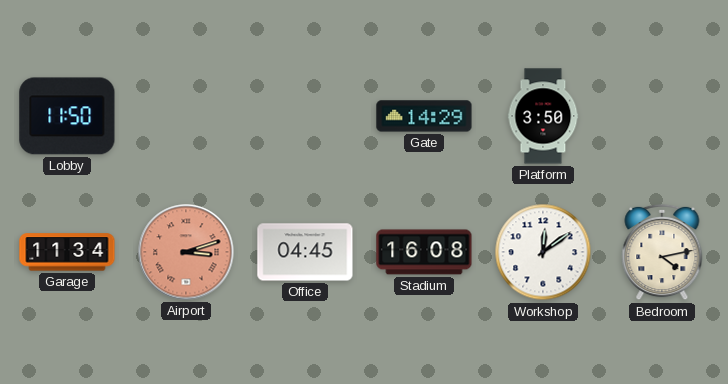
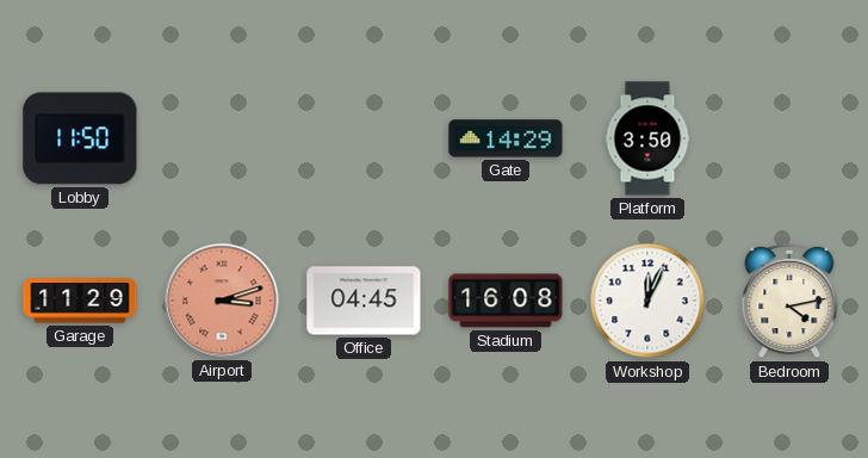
Garage: 11:34 -> 11:29 (80, 301)
Workshop: 12:09 -> 12:04 (647, 301)
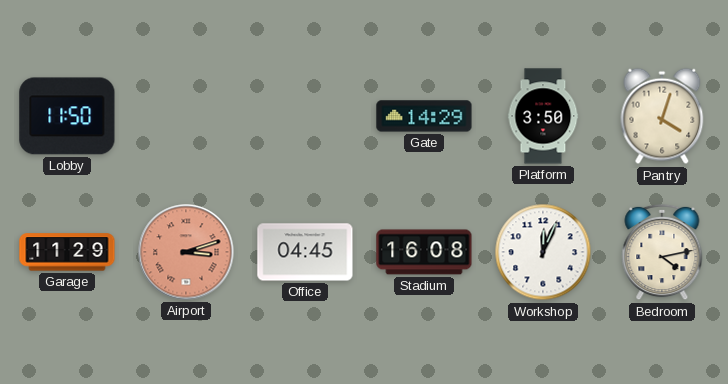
Pantry: none -> 4:03 (662, 116)
